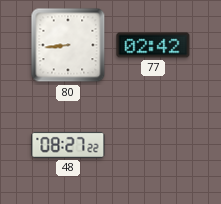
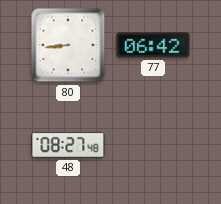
77: 02:42 -> 06:42 (153, 45)
48: 08:27:22 -> 08:27:48 (68, 145)
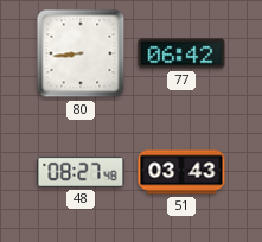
51: none -> 03:43 (181, 172)
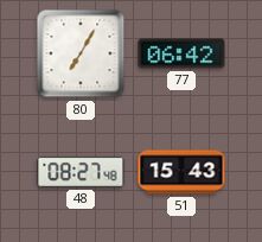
80: 8:44 -> 7:05 (81, 53)
51: 03:43 -> 15:43 (181, 172)
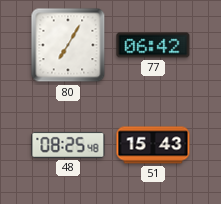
48: 08:27 -> 08:25 (68, 145)
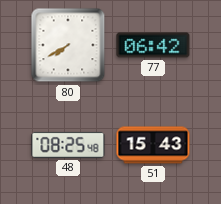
80: 7:05 -> 7:40 (68, 45)
